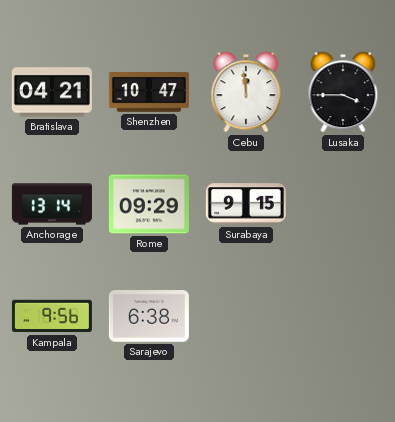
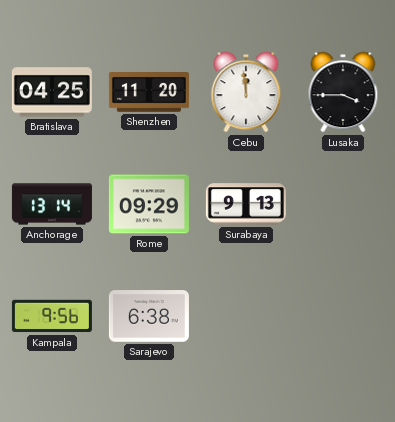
Bratislava: 04:21 -> 04:25 (52, 92)
Shenzhen: 10:47 -> 11:20 (149, 93)
Surabaya: 9:15 -> 9:13 (246, 204)
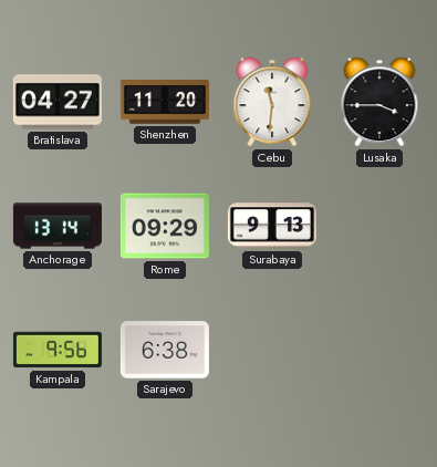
Bratislava: 04:25 -> 04:27 (58, 102)
Cebu: 11:59 -> 11:31 (272, 102)
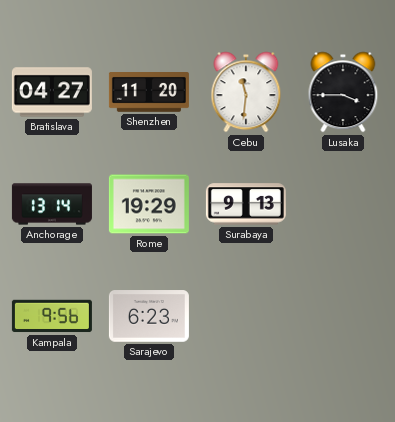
Rome: 09:29 -> 19:29 (149, 204)
Sarajevo: 6:38 -> 6:23 (149, 316)
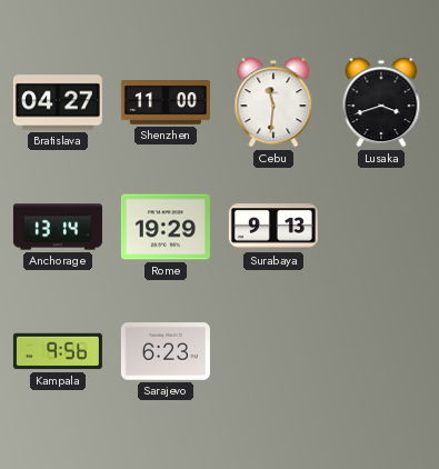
Shenzhen: 11:20 -> 11:00 (166, 103)
Lusaka: 3:45 -> 3:42 (381, 102)
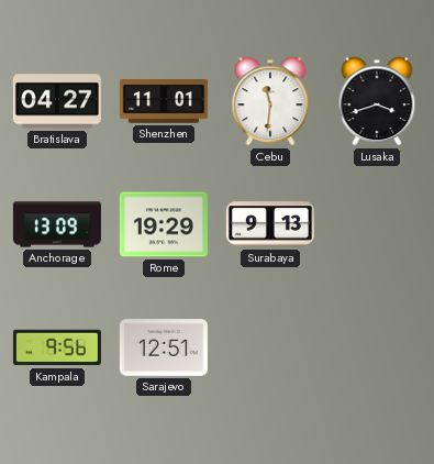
Shenzhen: 11:00 -> 11:01 (164, 102)
Anchorage: 13:14 -> 13:09 (57, 224)
Sarajevo: 6:23 -> 12:51 (164, 347)
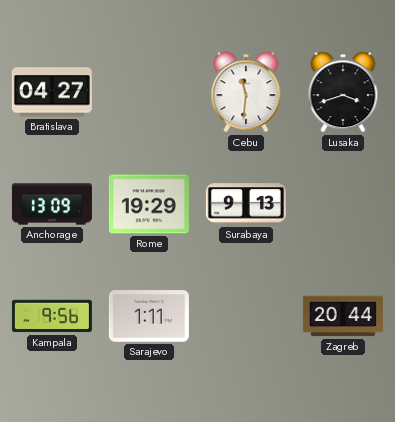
Shenzhen: 11:01 -> none (164, 102)
Sarajevo: 12:51 -> 1:11 (149, 316)
Zagreb: none -> 20:44 (343, 316)
